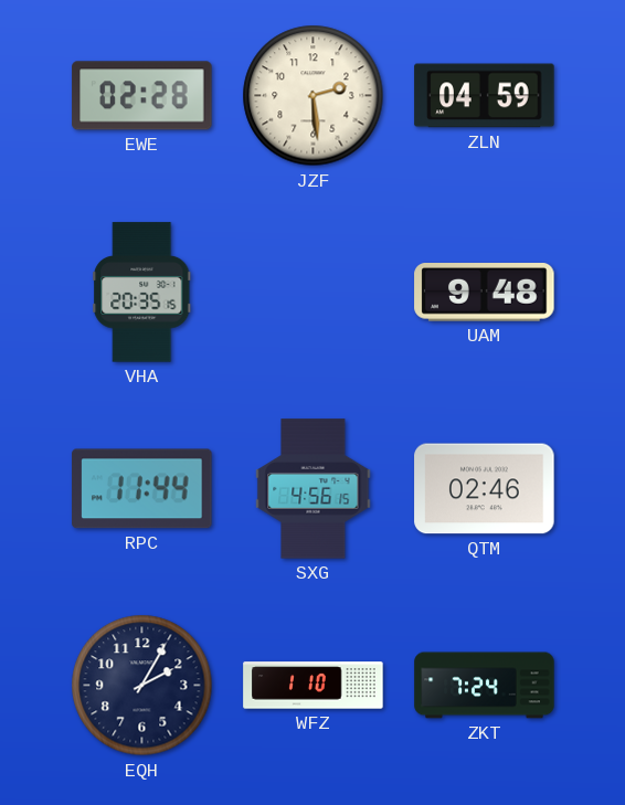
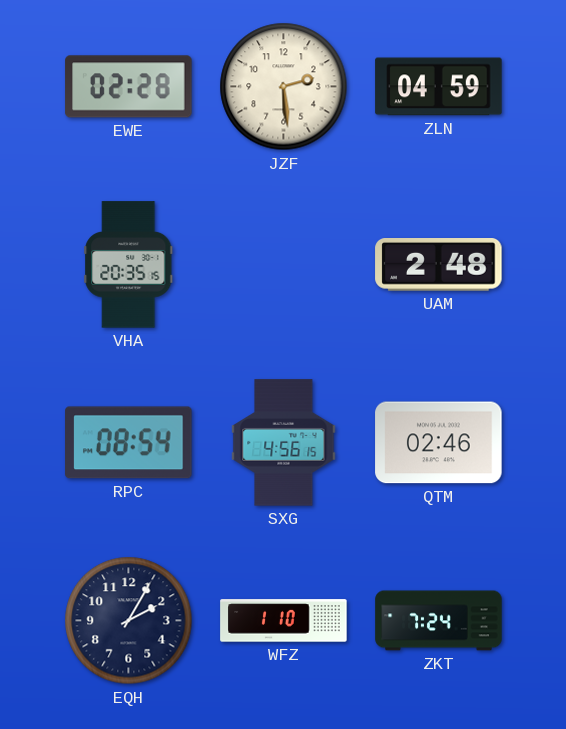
UAM: 9:48 -> 2:48 (439, 265)
RPC: 11:44 -> 08:54 (129, 443)
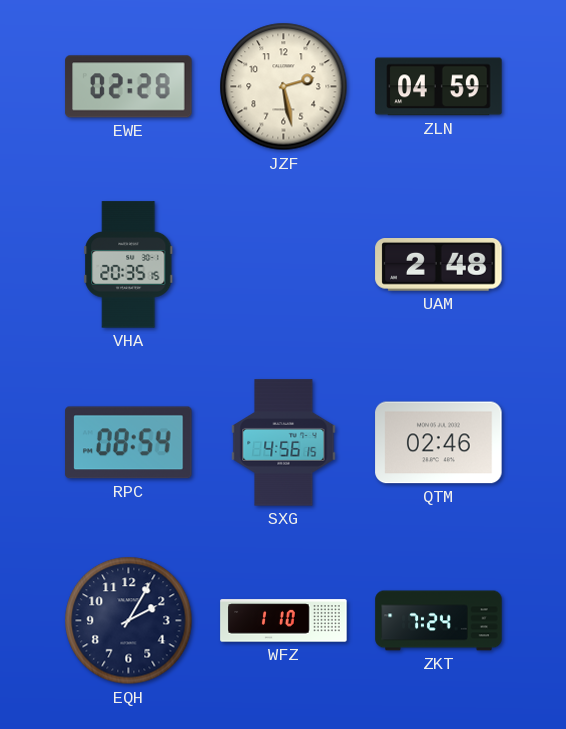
JZF: 2:29 -> 2:28 (284, 87)
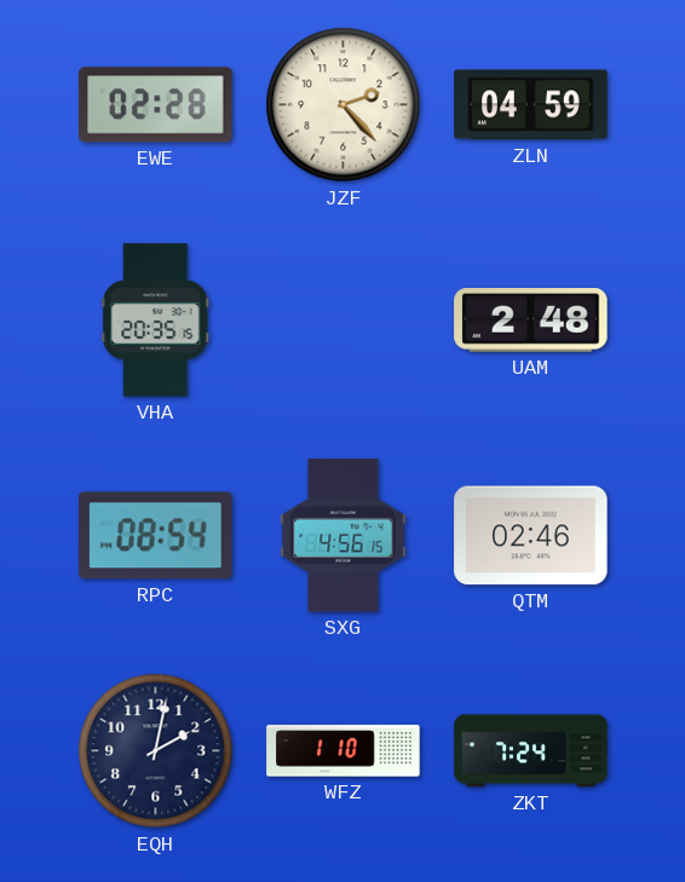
JZF: 2:28 -> 2:23 (344, 105)
EQH: 2:05 -> 2:02 (156, 751)
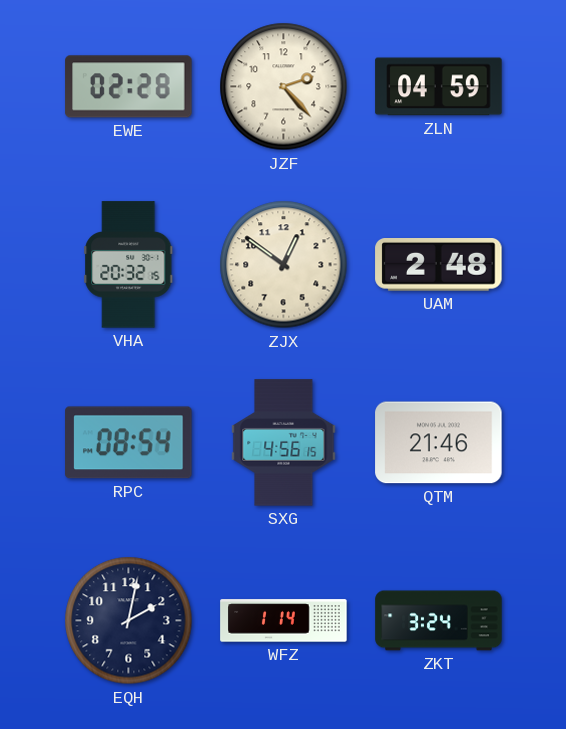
VHA: 20:35 -> 20:32 (129, 265)
ZJX: none -> 12:51 (284, 265)
QTM: 02:46 -> 21:46 (439, 443)
WFZ: 1:10 -> 1:14 (284, 621)
ZKT: 7:24 -> 3:24 (439, 621)
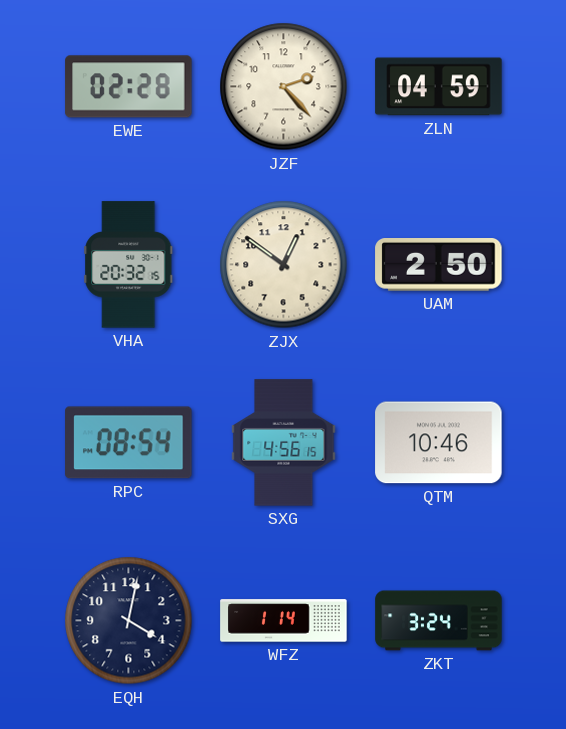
UAM: 2:48 -> 2:50 (439, 265)
QTM: 21:46 -> 10:46 (439, 443)
EQH: 2:02 -> 4:02 (129, 621)
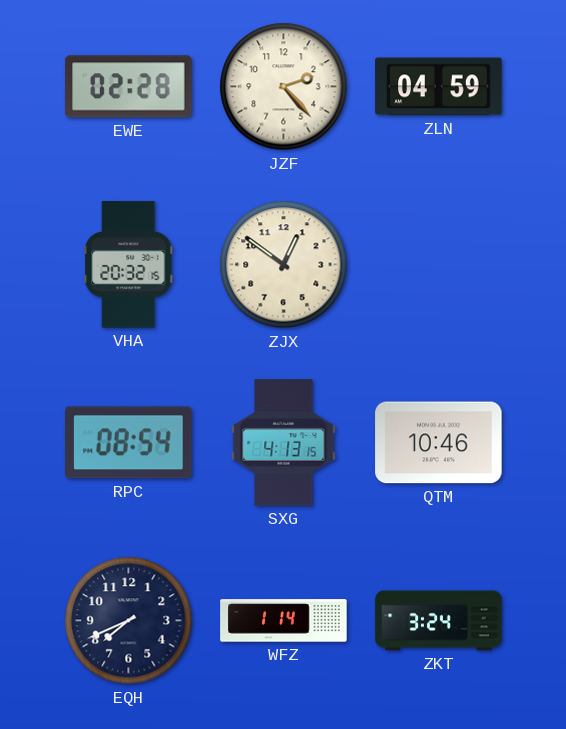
UAM: 2:50 -> none (439, 265)
SXG: 4:56 -> 4:13 (284, 443)
EQH: 4:02 -> 7:41 (129, 621)
